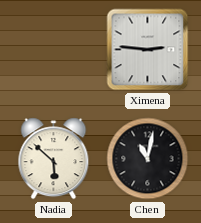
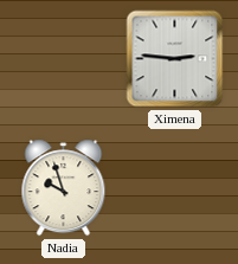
Nadia: 5:52 -> 9:57 (64, 188)
Chen: 11:02 -> none (148, 159)
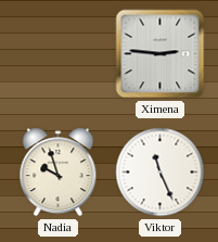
Viktor: none -> 11:26 (161, 173)
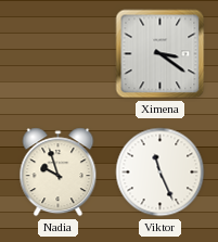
Ximena: 2:46 -> 3:21 (161, 54)
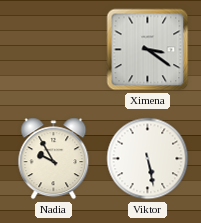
Nadia: 9:57 -> 9:55 (54, 159)
Viktor: 11:26 -> 5:28 (148, 159)
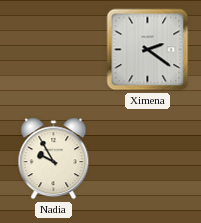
Ximena: 3:21 -> 2:21 (148, 50)
Viktor: 5:28 -> none (148, 159)
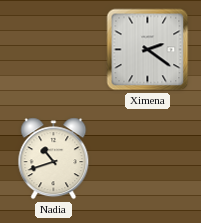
Nadia: 9:55 -> 10:42 (54, 159)
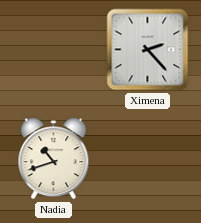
Ximena: 2:21 -> 2:23 (148, 50)
